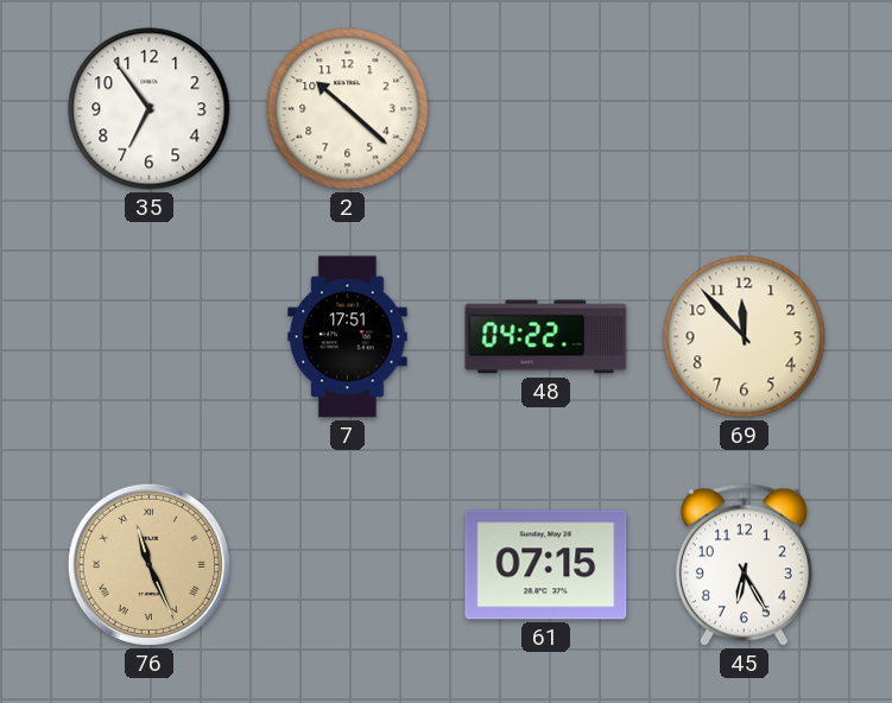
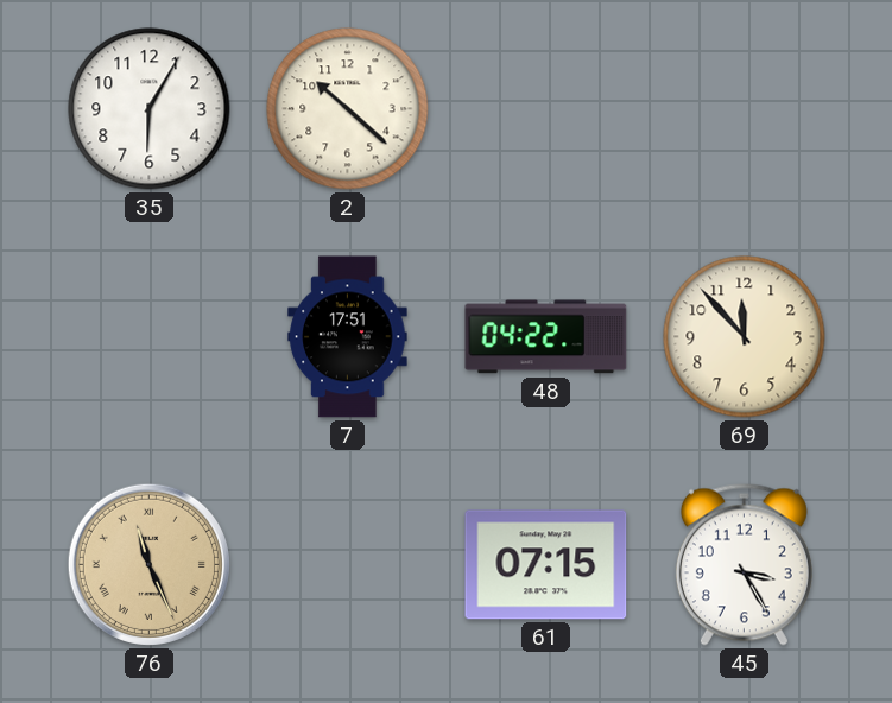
35: 6:54 -> 6:05 (150, 109)
45: 6:25 -> 3:25 (744, 564)
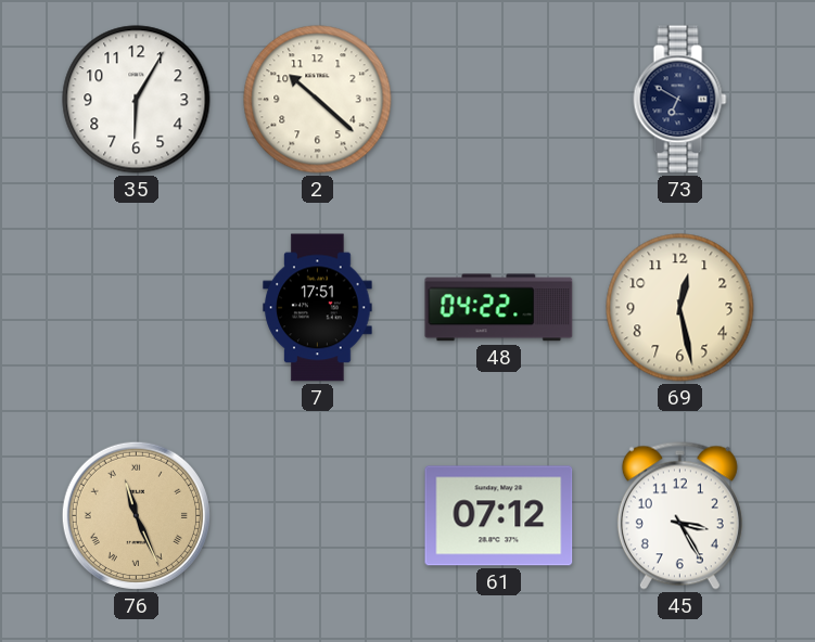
73: none -> 6:50 (680, 100)
69: 11:53 -> 12:28 (680, 308)
61: 07:15 -> 07:12 (499, 516)
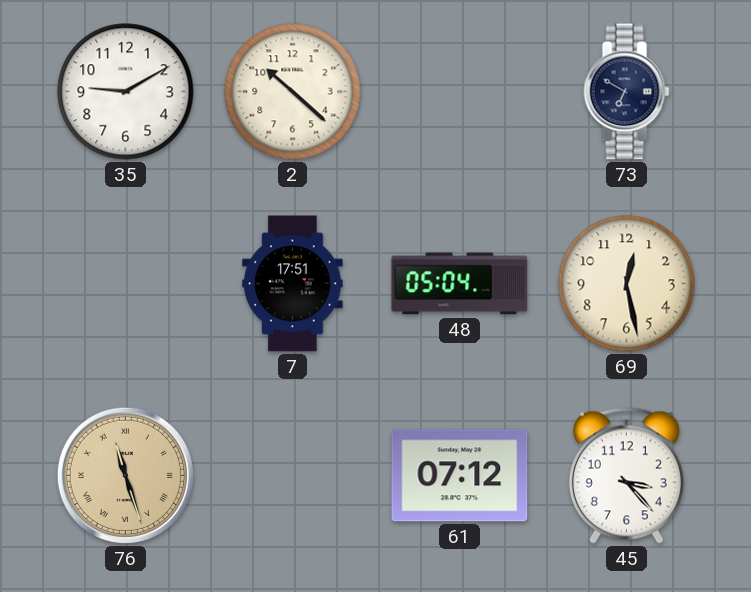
35: 6:05 -> 9:10 (126, 92)
48: 04:22 -> 05:04 (460, 284)
76: 11:26 -> 11:27 (125, 475)
45: 3:25 -> 3:23 (626, 475)
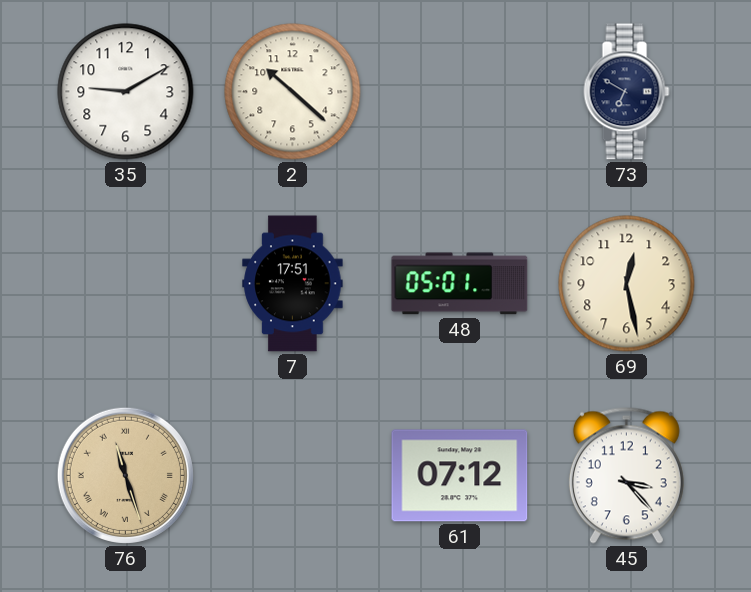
48: 05:04 -> 05:01 (460, 284)
